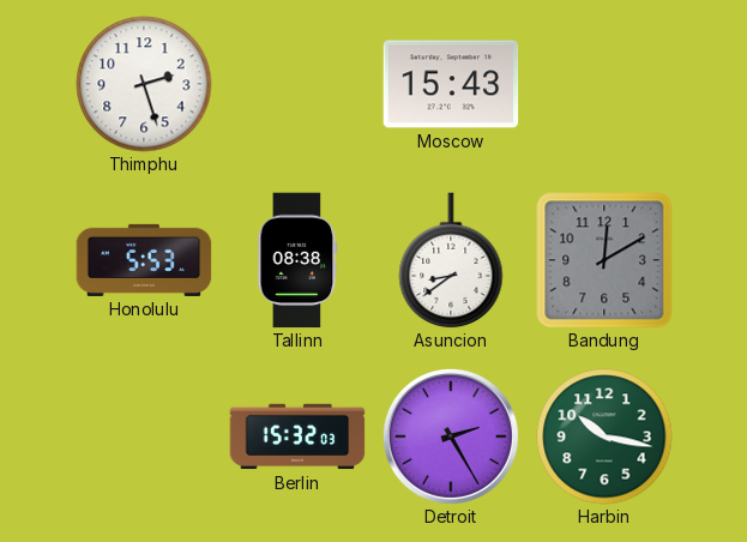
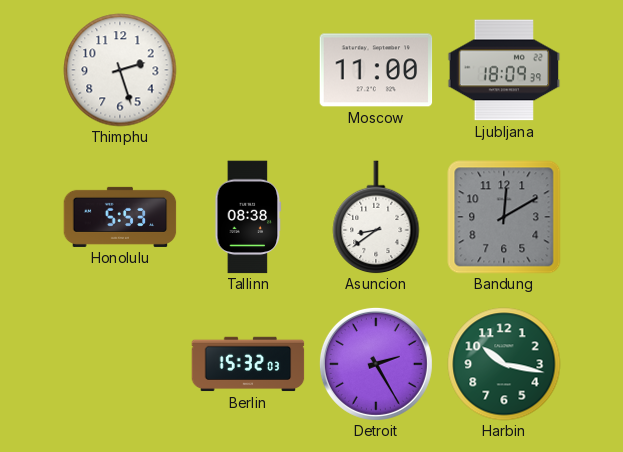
Moscow: 15:43 -> 11:00 (376, 70)
Ljubljana: none -> 18:09 (504, 70)
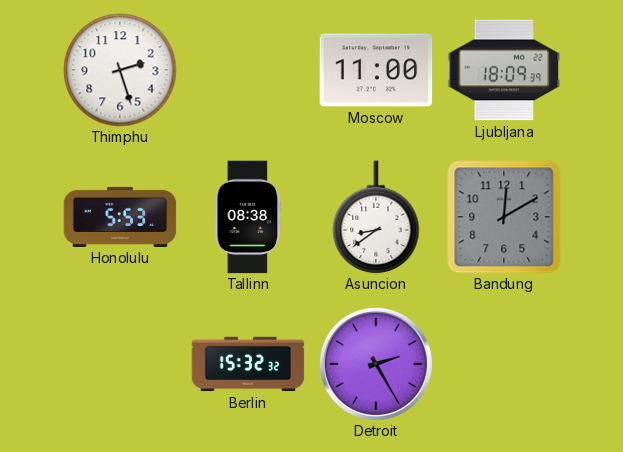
Berlin: 15:32:03 -> 15:32:32 (248, 364)
Harbin: 10:17 -> none (504, 364)
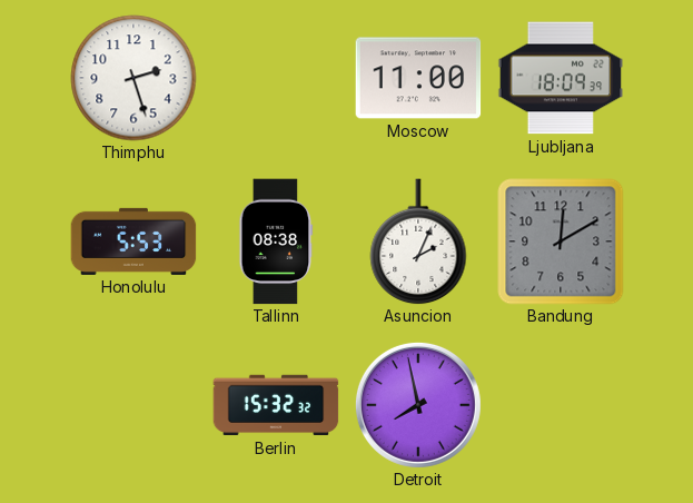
Asuncion: 8:39 -> 2:04 (418, 241)
Detroit: 2:25 -> 7:58 (418, 405)
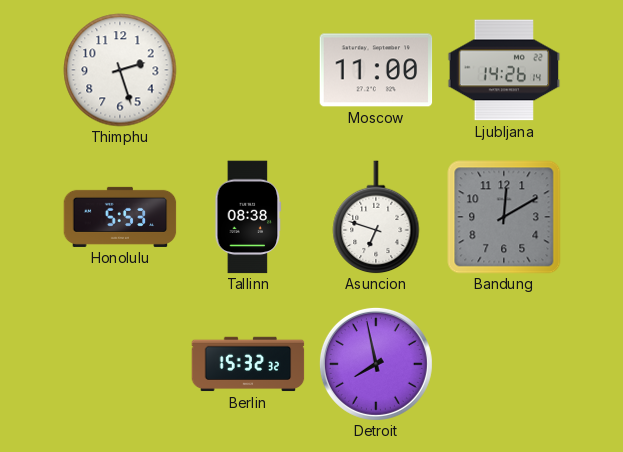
Ljubljana: 18:09 -> 14:26 (504, 70)
Asuncion: 2:04 -> 6:48 (376, 217)
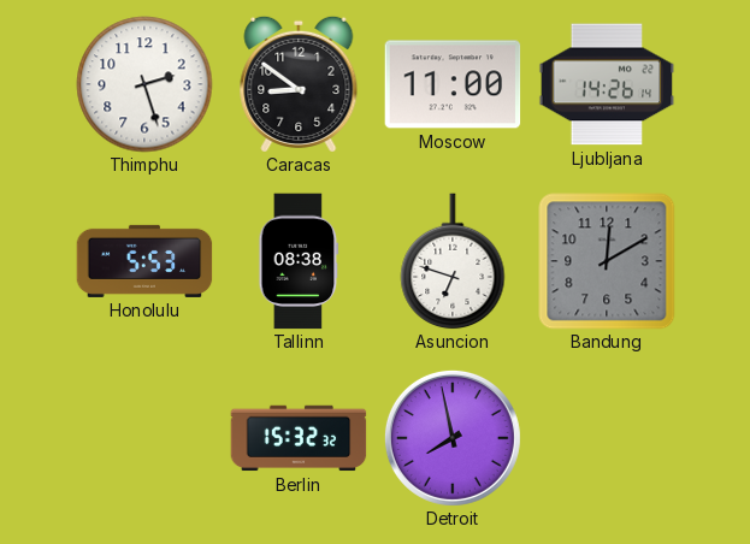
Caracas: none -> 8:51 (299, 84)
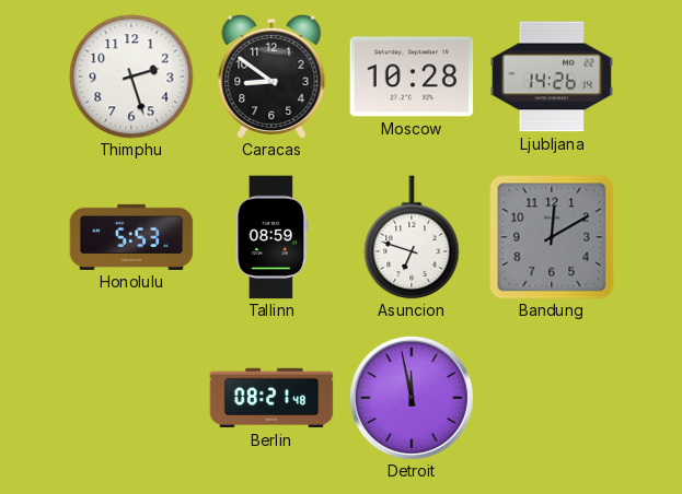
Moscow: 11:00 -> 10:28 (412, 77)
Tallinn: 08:38 -> 08:59 (271, 237)
Berlin: 15:32 -> 08:21 (271, 398)
Detroit: 7:58 -> 11:58 (412, 398)
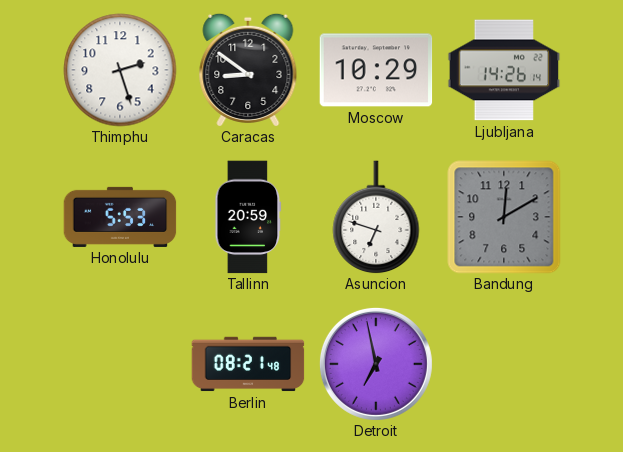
Moscow: 10:28 -> 10:29 (376, 70)
Tallinn: 08:59 -> 20:59 (248, 217)
Detroit: 11:58 -> 6:58 (376, 364)
